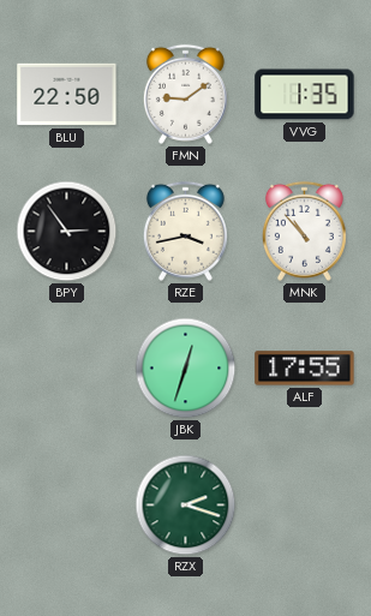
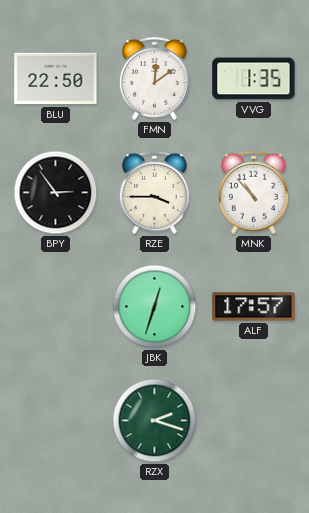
FMN: 9:09 -> 12:09 (154, 78)
RZE: 3:43 -> 3:45 (154, 192)
ALF: 17:55 -> 17:57 (254, 307)
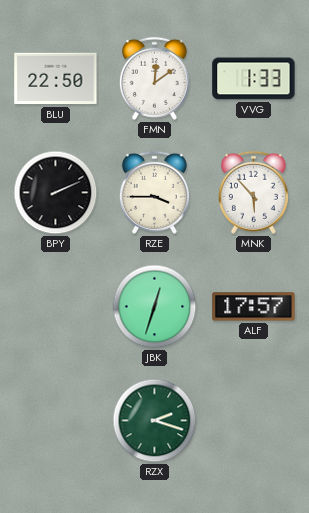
VVG: 1:35 -> 1:33 (254, 79)
BPY: 2:54 -> 2:11 (56, 193)
MNK: 10:53 -> 5:53 (253, 192)
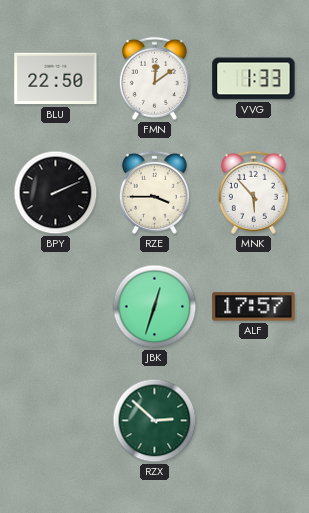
RZX: 2:18 -> 2:52 (155, 421)
